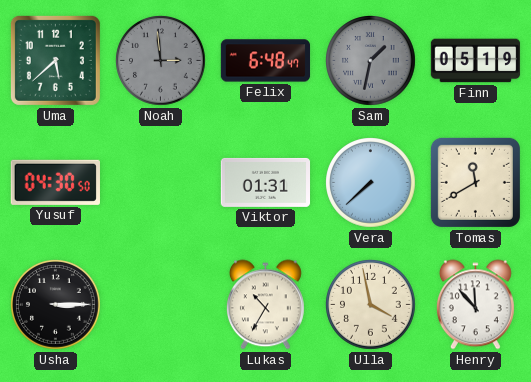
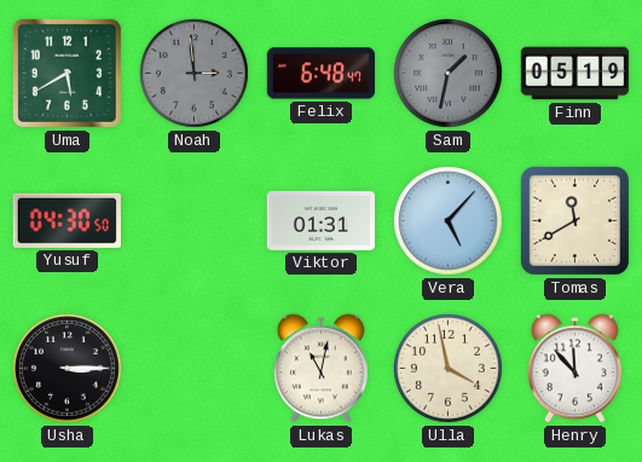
Uma: 5:38 -> 5:40 (66, 73)
Vera: 7:38 -> 5:07 (449, 221)
Lukas: 10:35 -> 11:02 (320, 369)
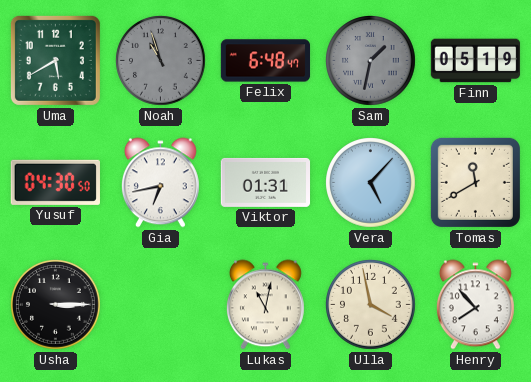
Noah: 2:59 -> 10:57 (161, 61)
Gia: none -> 6:43 (160, 183)
Henry: 11:53 -> 7:53 (475, 305)
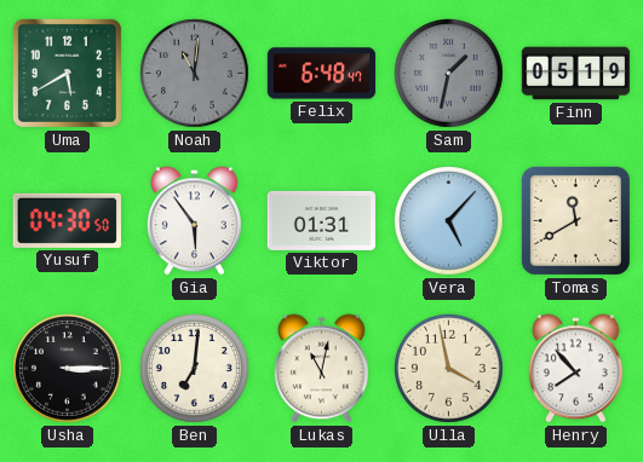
Noah: 10:57 -> 11:01 (195, 74)
Gia: 6:43 -> 5:54 (194, 221)
Ben: none -> 7:01 (195, 369)
